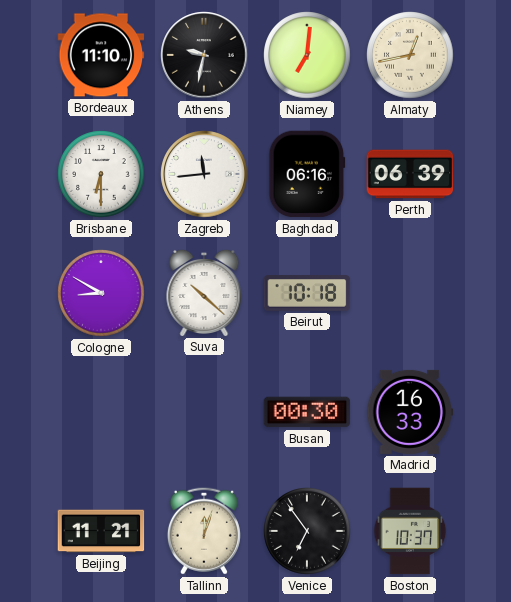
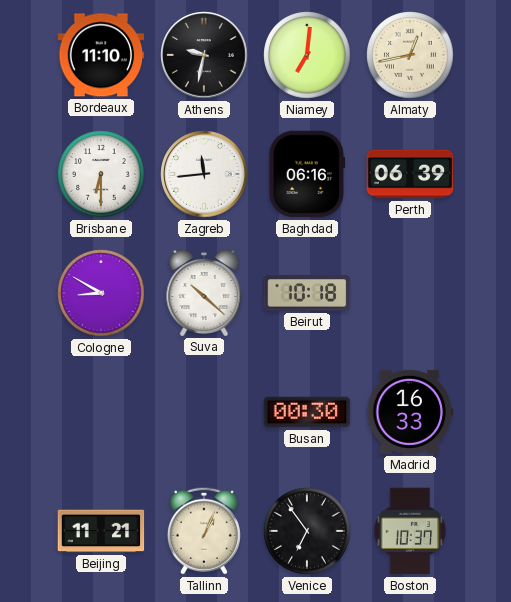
Tallinn: 12:03 -> 1:04 (204, 531)
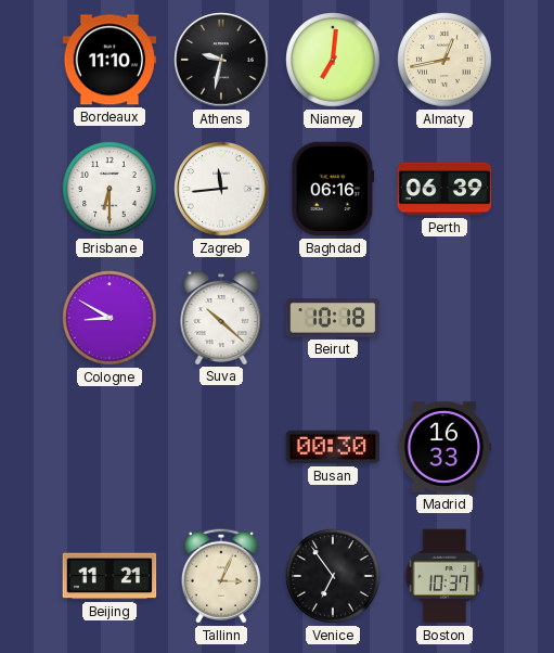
Tallinn: 1:04 -> 3:04 (221, 576)
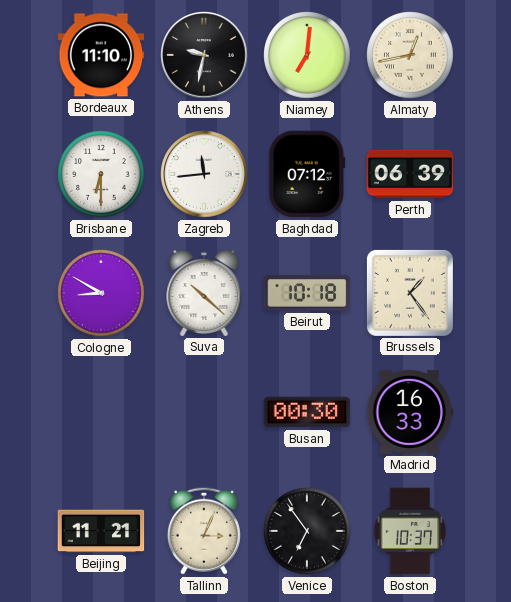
Baghdad: 06:16 -> 07:12 (307, 174)
Brussels: none -> 1:24 (410, 293)
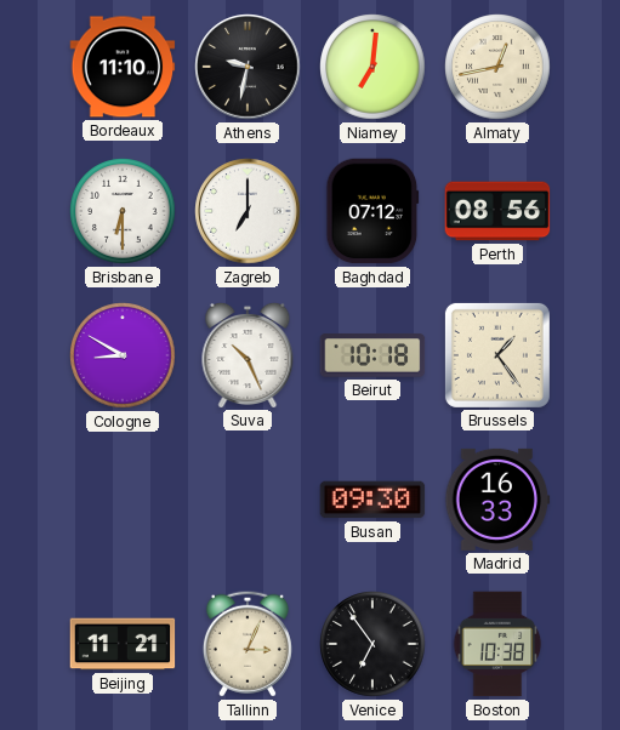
Zagreb: 11:44 -> 7:00 (248, 211)
Perth: 06:39 -> 08:56 (497, 211)
Suva: 10:22 -> 10:26 (248, 354)
Busan: 00:30 -> 09:30 (372, 500)
Boston: 10:37 -> 10:38 (497, 644)
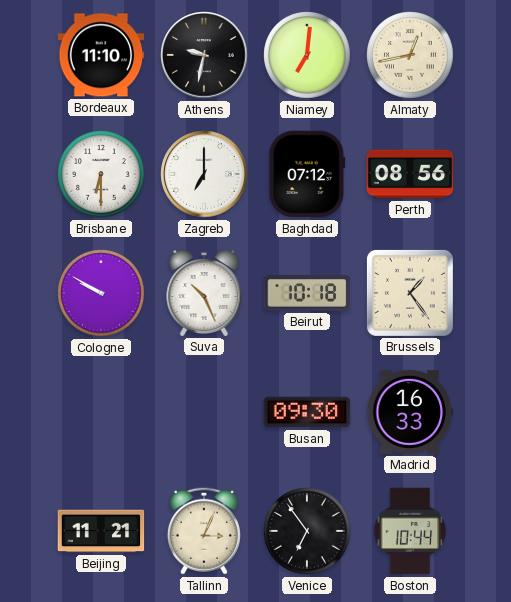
Cologne: 8:50 -> 9:50 (101, 293)
Boston: 10:38 -> 10:44 (410, 531)
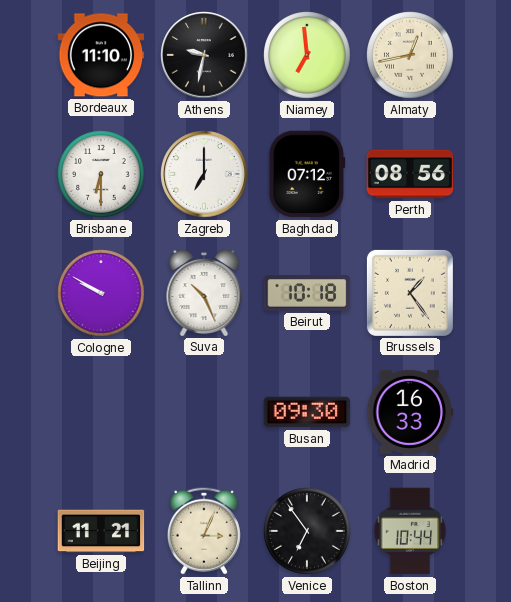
Niamey: 7:01 -> 6:59 (307, 55)
